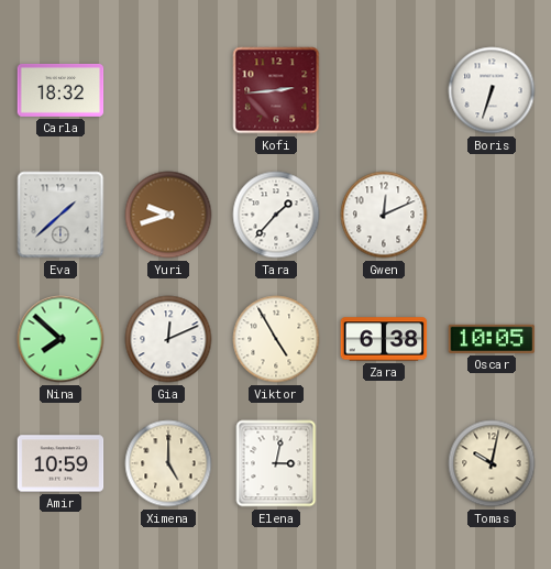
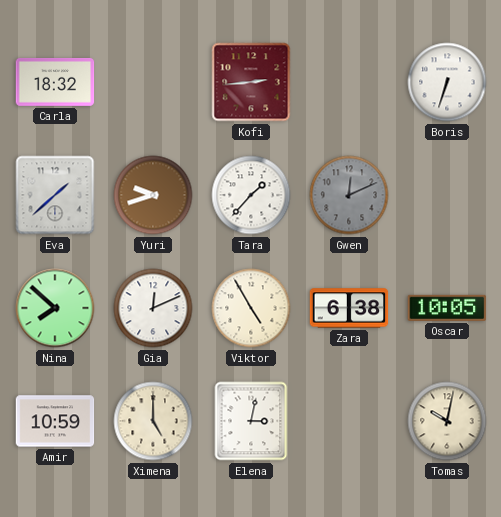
Gwen dial: white -> grey (349, 195)
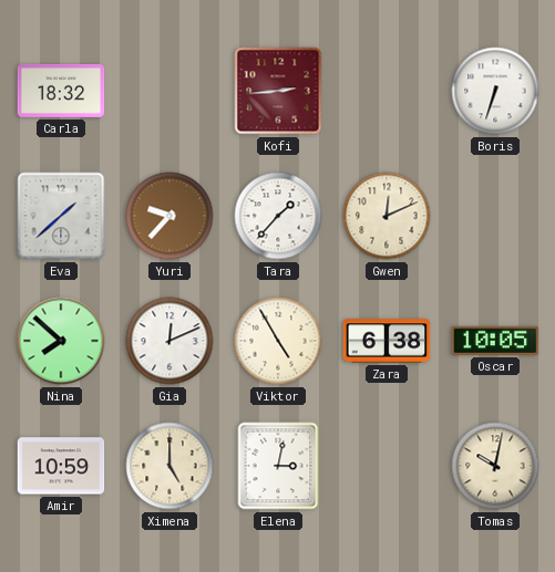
Yuri: 9:42 -> 9:37 (169, 216)
Gwen dial: grey -> cream (387, 216)
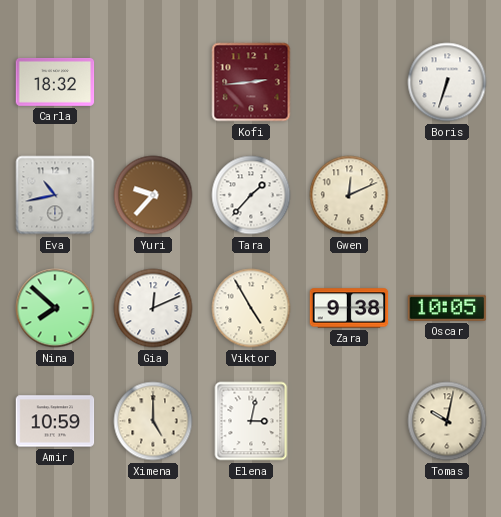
Eva: 1:38 -> 10:43 (55, 195)
Zara: 6:38 -> 9:38 (349, 308)
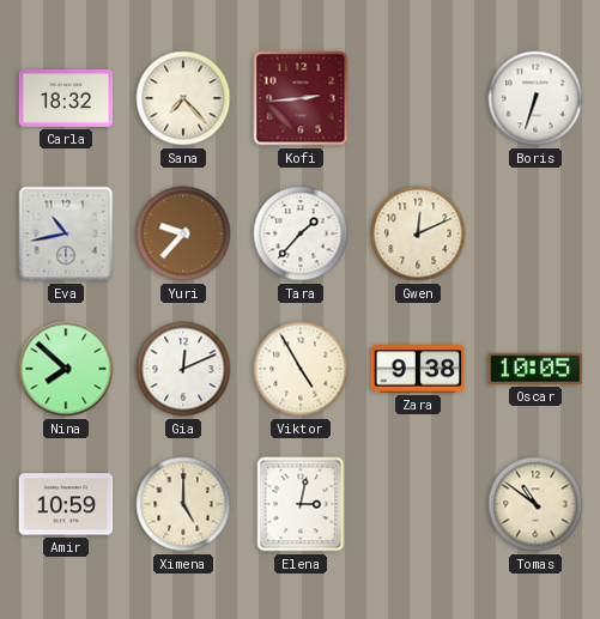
Sana: none -> 7:23 (183, 98)
Tomas: 10:02 -> 10:51 (535, 504)
